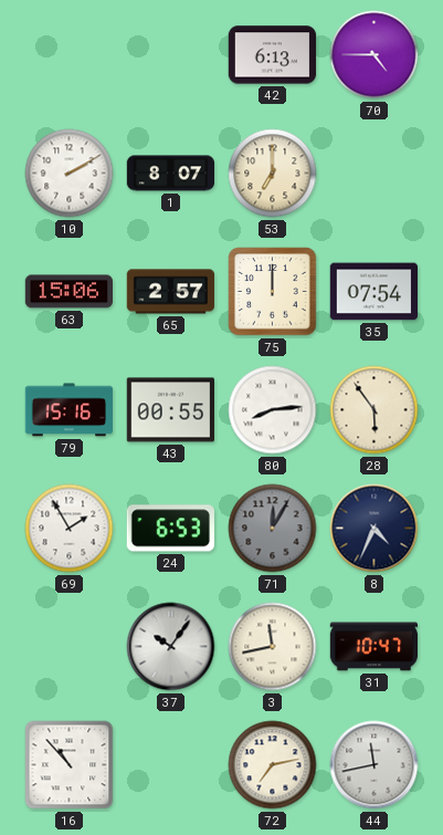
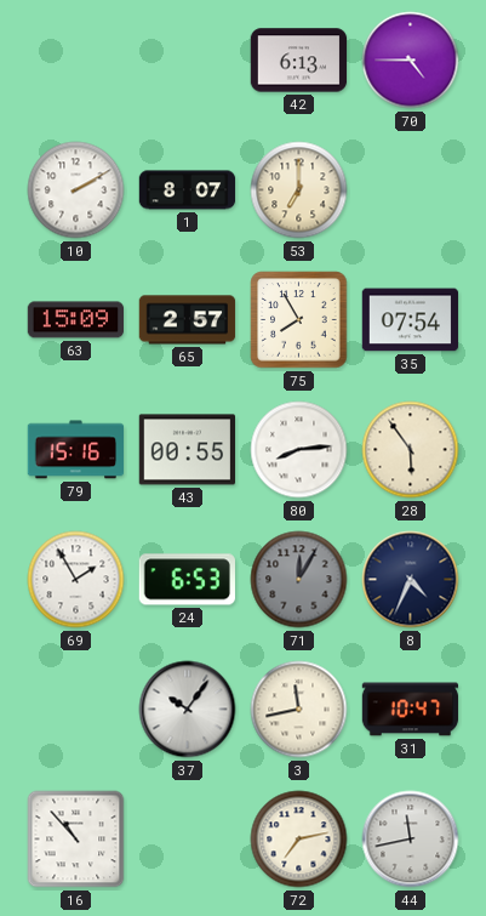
63: 15:06 -> 15:09 (75, 320)
75: 12:00 -> 7:55 (299, 320)
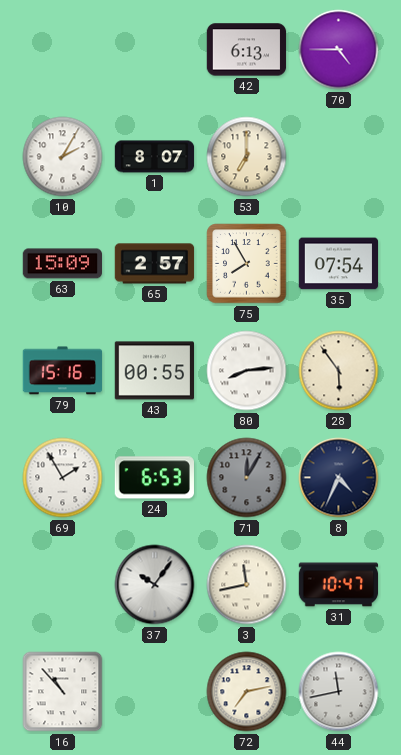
10: 2:10 -> 2:05 (63, 157)
